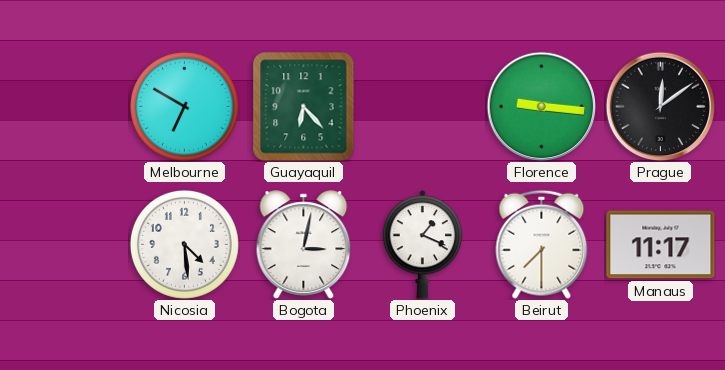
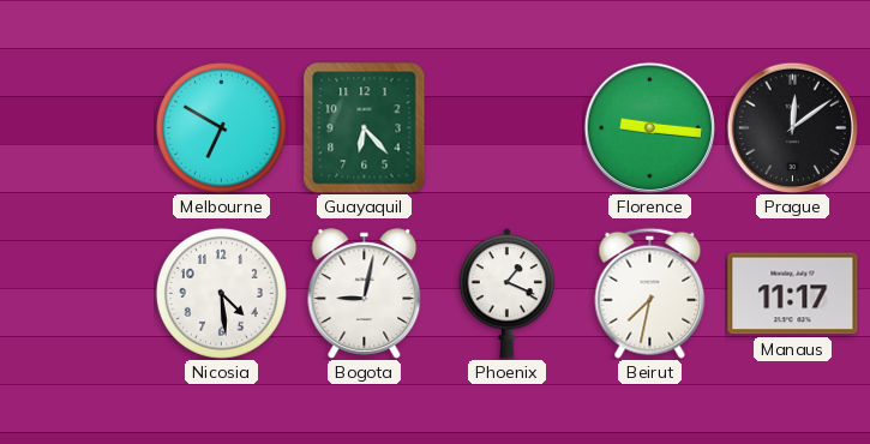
Bogota: 3:02 -> 9:02 (365, 294)
Beirut: 7:30 -> 7:32 (650, 293)
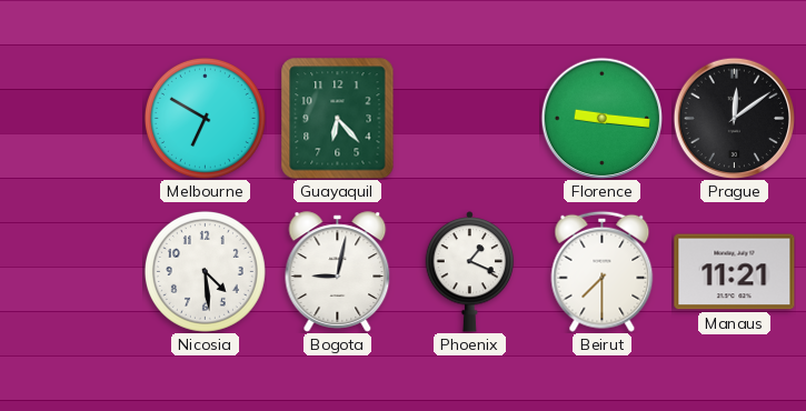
Beirut: 7:32 -> 7:30 (603, 271)
Manaus: 11:17 -> 11:21 (735, 272)
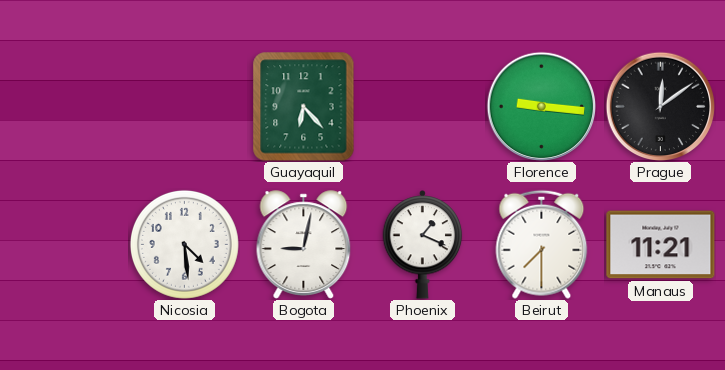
Melbourne: 6:50 -> none (205, 118)
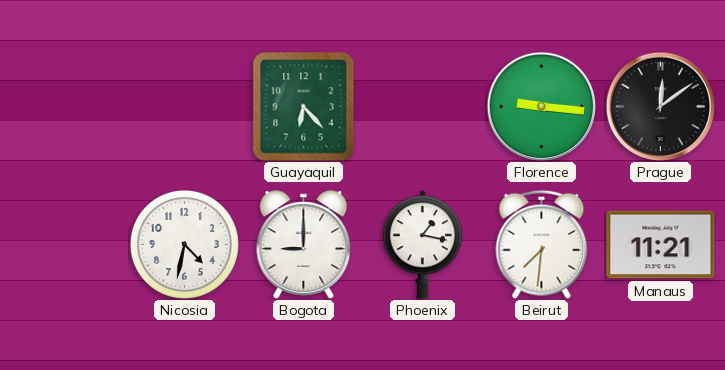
Nicosia: 4:29 -> 4:32 (184, 244)
Bogota: 9:02 -> 9:00 (304, 245)
Phoenix: 1:19 -> 1:17 (423, 245)
Beirut: 7:30 -> 7:31 (542, 244)
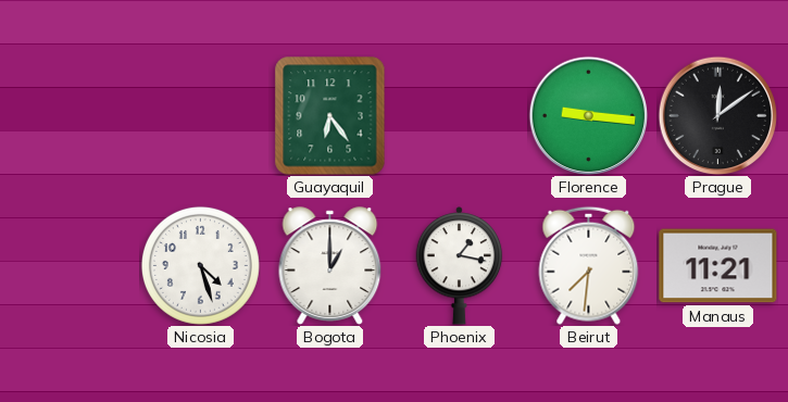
Guayaquil: 6:23 -> 6:24 (330, 116)
Nicosia: 4:32 -> 4:27 (200, 265)
Bogota: 9:00 -> 1:00 (330, 266)
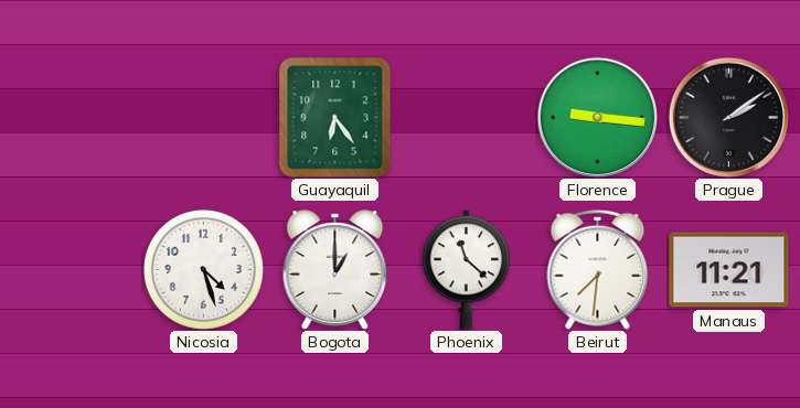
Prague: 12:09 -> 2:09 (728, 117)
Phoenix: 1:17 -> 11:22 (467, 270)
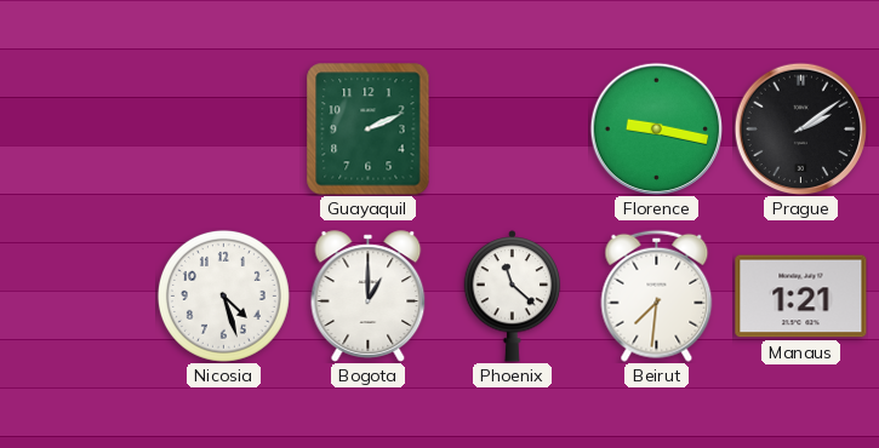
Guayaquil: 6:24 -> 2:11 (369, 130)
Florence: 9:16 -> 9:17 (656, 128)
Manaus: 11:21 -> 1:21 (801, 297)
